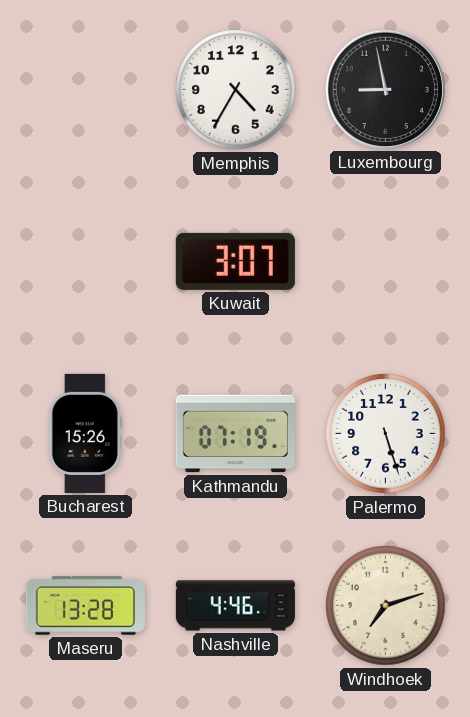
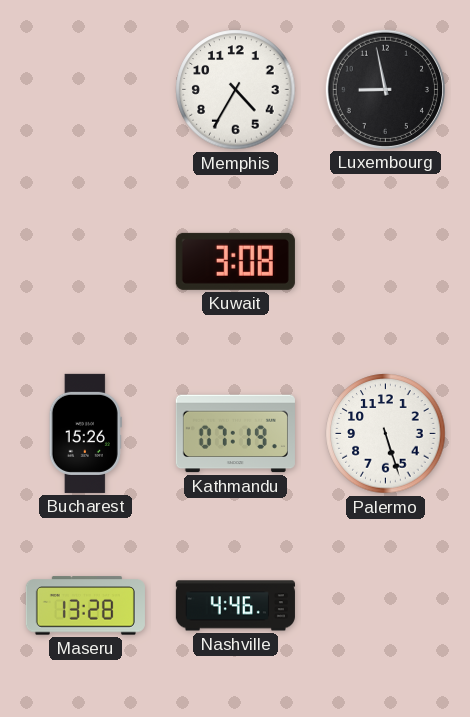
Kuwait: 3:07 -> 3:08 (235, 261)
Windhoek: 7:12 -> none (386, 606)
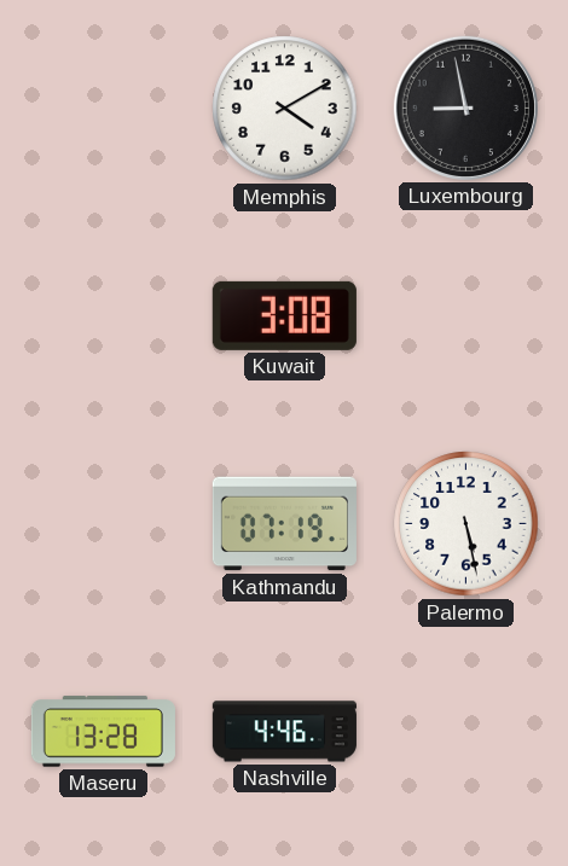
Memphis: 4:35 -> 4:10 (285, 109)
Bucharest: 15:26 -> none (85, 433)
Palermo: 5:27 -> 5:28 (466, 524)
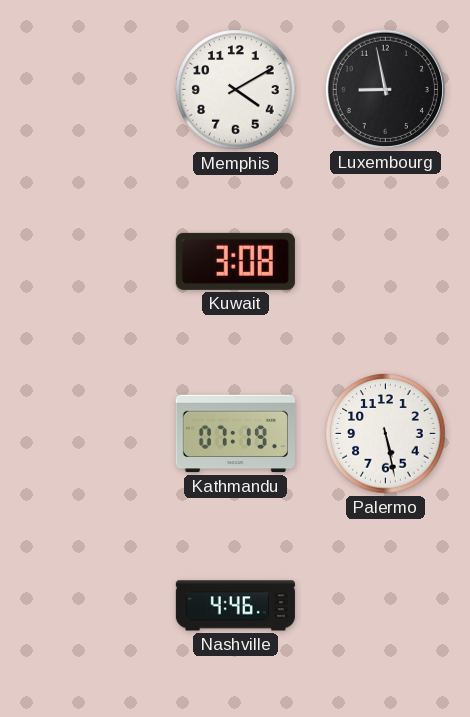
Maseru: 13:28 -> none (103, 732)
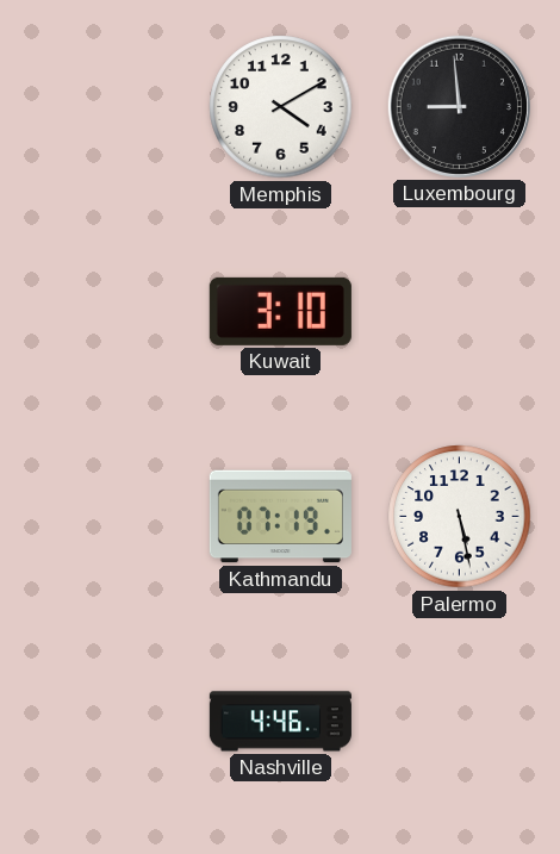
Luxembourg: 8:58 -> 8:59 (459, 106)
Kuwait: 3:08 -> 3:10 (280, 311)
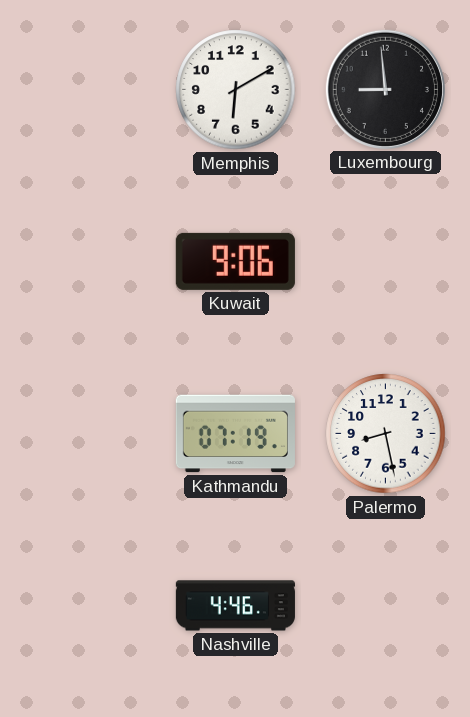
Memphis: 4:10 -> 6:10 (236, 90)
Kuwait: 3:10 -> 9:06 (235, 261)
Palermo: 5:28 -> 8:28 (386, 434)
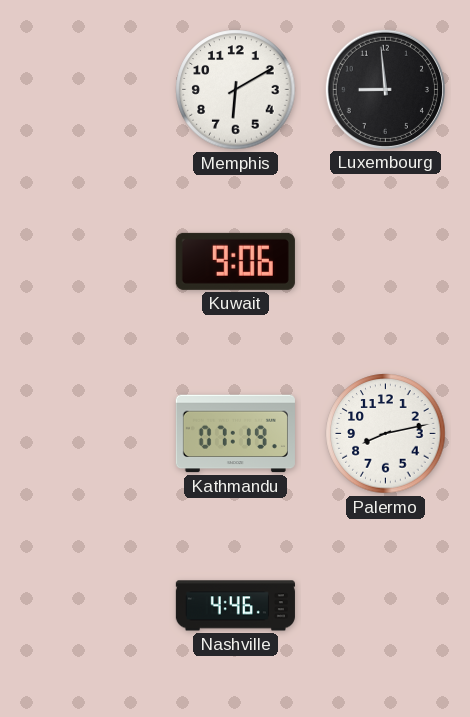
Palermo: 8:28 -> 8:13 (386, 434)
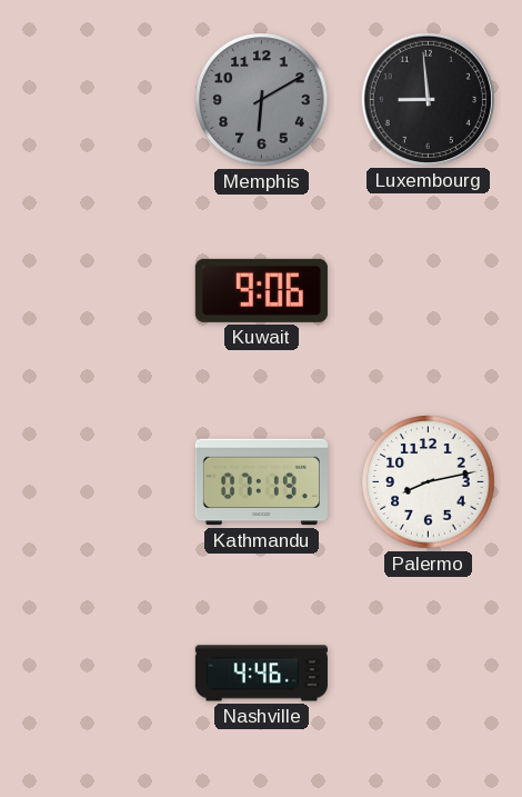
Memphis dial: white -> grey (262, 100)
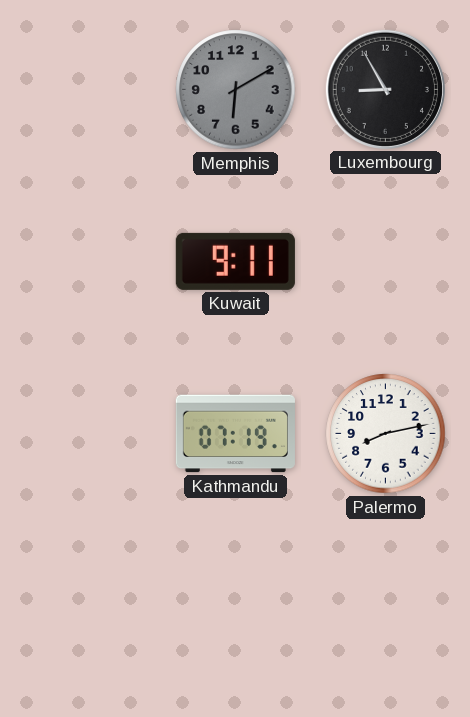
Luxembourg: 8:59 -> 8:55 (385, 89)
Kuwait: 9:06 -> 9:11 (235, 261)
Nashville: 4:46 -> none (261, 674)
